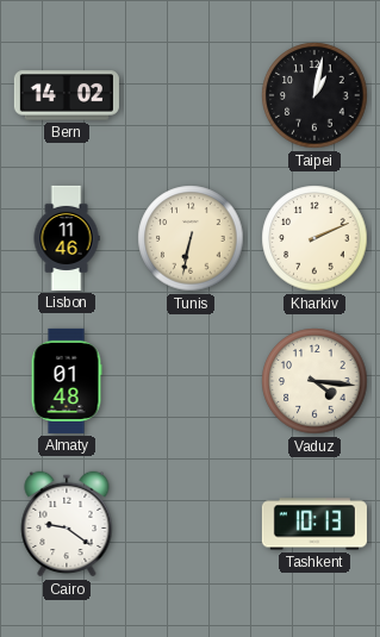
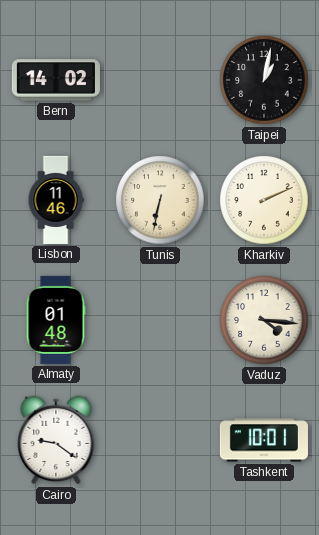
Tashkent: 10:13 -> 10:01 (264, 440)
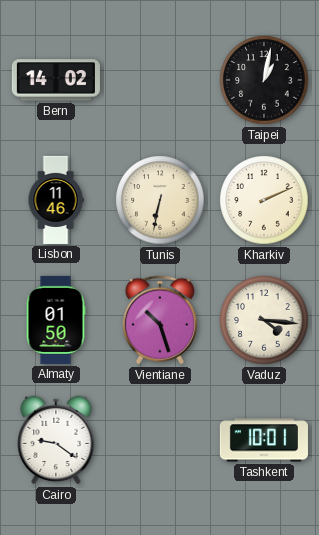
Almaty: 01:48 -> 01:50 (56, 320)
Vientiane: none -> 10:27 (160, 320)
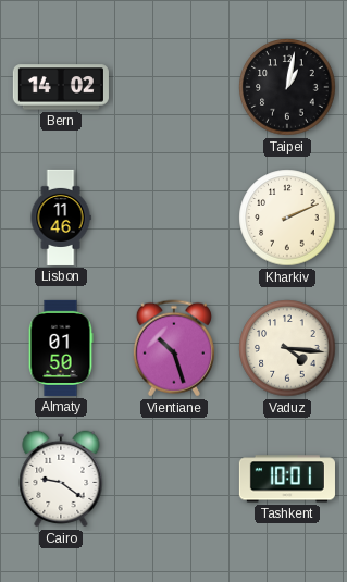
Tunis: 6:32 -> none (160, 200)
